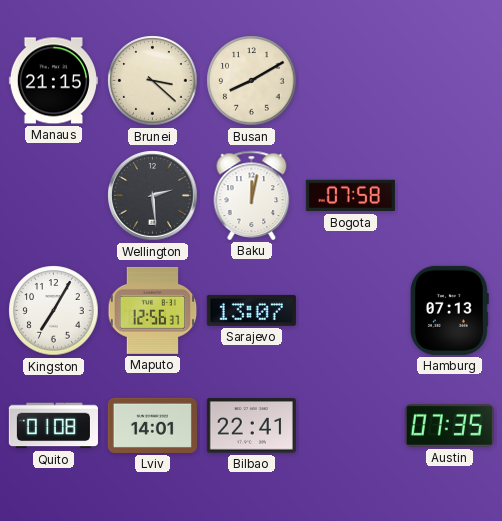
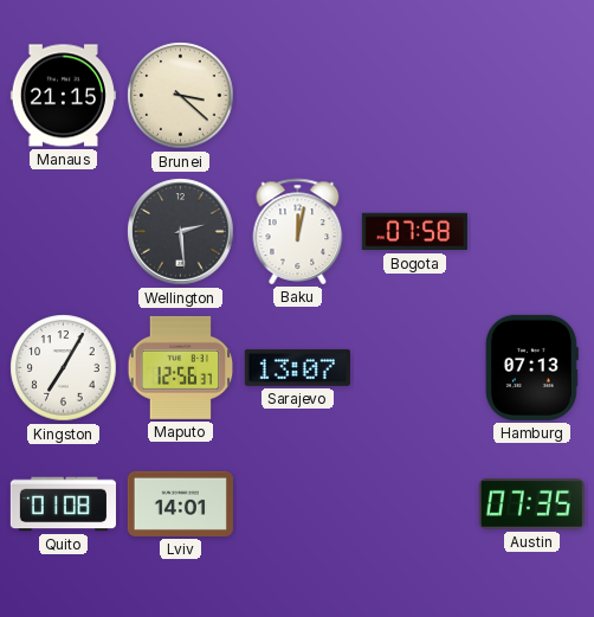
Busan: 8:10 -> none (252, 81)
Bilbao: 22:41 -> none (251, 426)
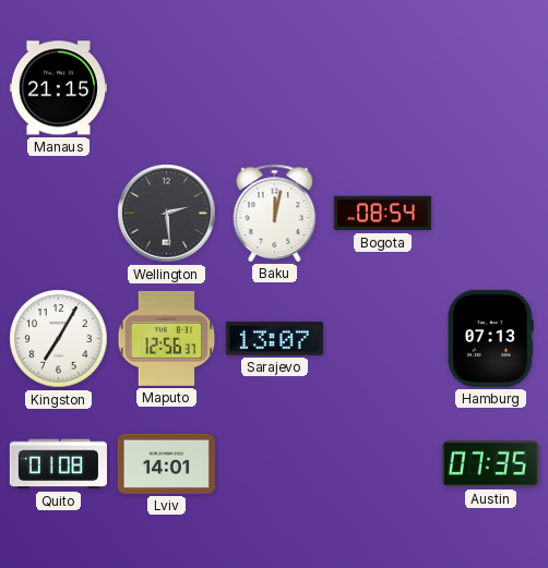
Brunei: 3:22 -> none (181, 96)
Bogota: 07:58 -> 08:54 (382, 214)
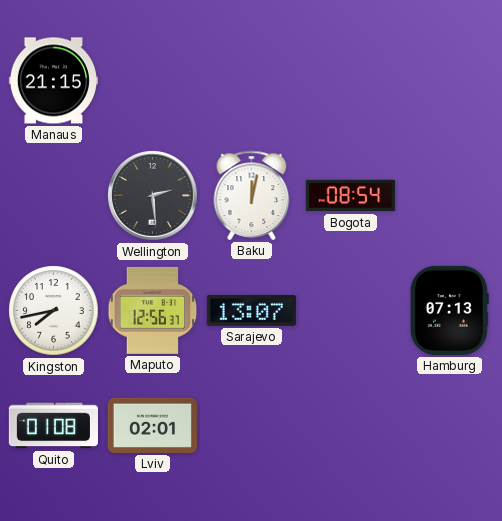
Kingston: 7:05 -> 7:43 (54, 311)
Lviv: 14:01 -> 02:01 (152, 425)
Austin: 07:35 -> none (490, 464)
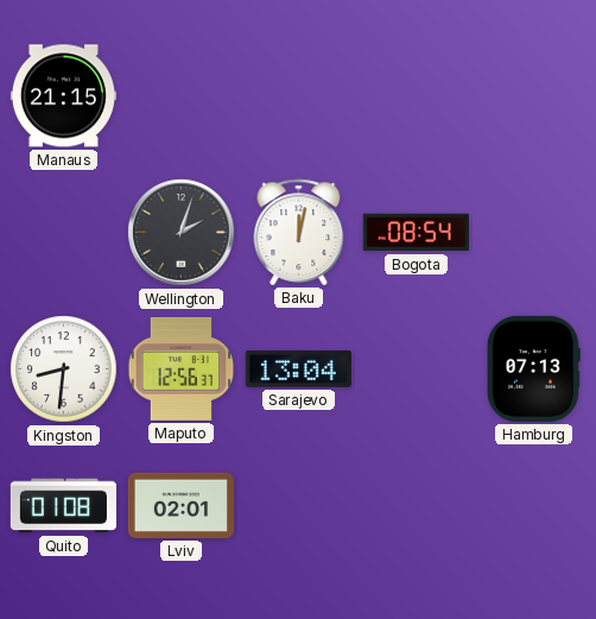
Wellington: 2:29 -> 2:03 (182, 233)
Kingston: 7:43 -> 8:31 (64, 369)
Sarajevo: 13:07 -> 13:04 (298, 368)
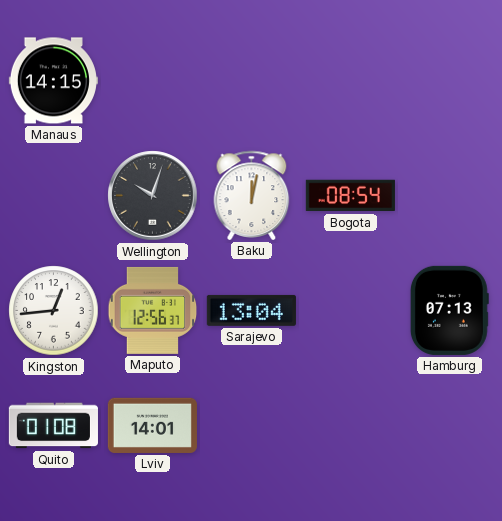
Manaus: 21:15 -> 14:15 (53, 81)
Wellington: 2:03 -> 10:03 (153, 196)
Kingston: 8:31 -> 12:44 (54, 311)
Lviv: 02:01 -> 14:01 (152, 425)
